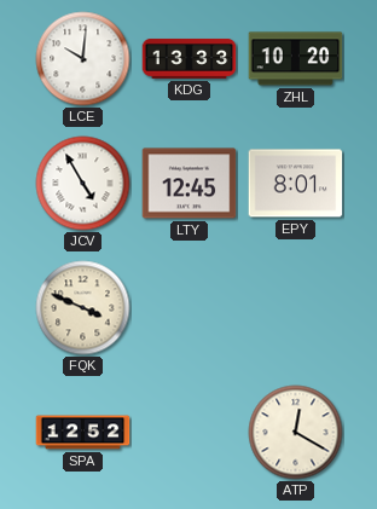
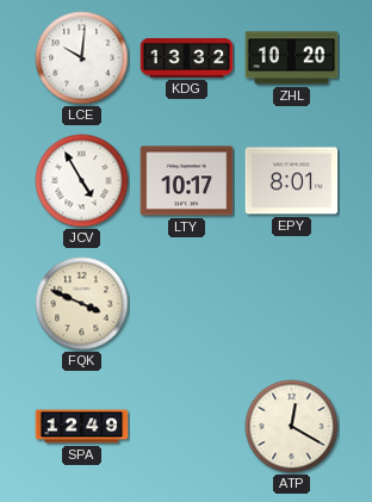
KDG: 13:33 -> 13:32 (187, 57)
LTY: 12:45 -> 10:17 (187, 181)
SPA: 12:52 -> 12:49 (82, 427)
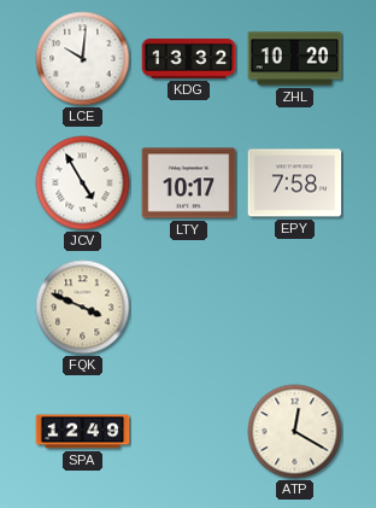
EPY: 8:01 -> 7:58 (295, 183)
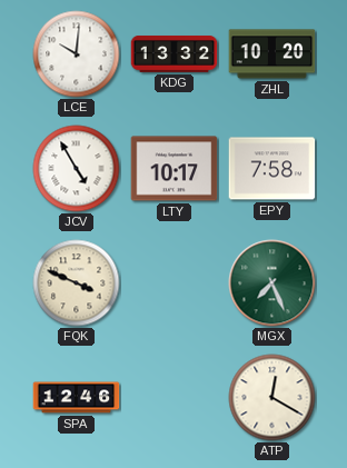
MGX: none -> 7:26 (272, 283)
SPA: 12:49 -> 12:46 (77, 398)
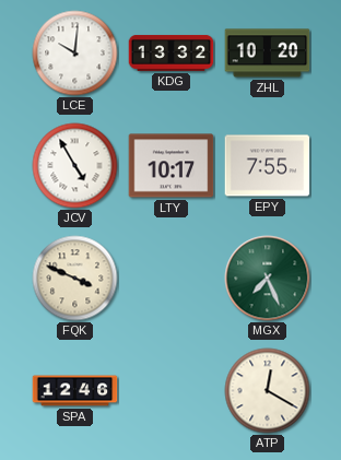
EPY: 7:58 -> 7:55 (268, 166)
